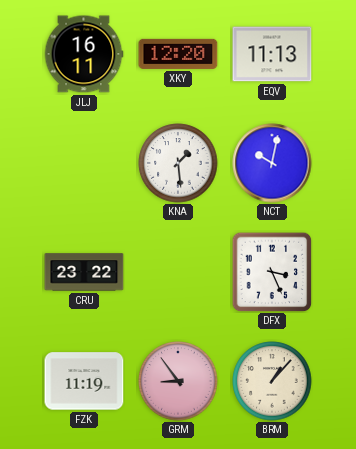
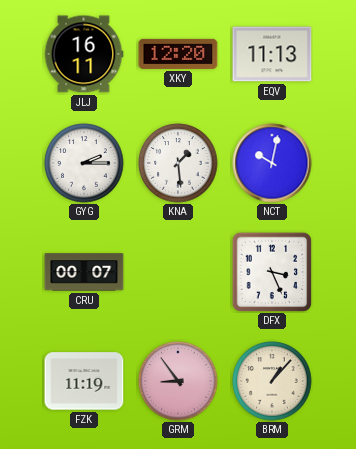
GYG: none -> 2:15 (84, 163)
CRU: 23:22 -> 00:07 (84, 272)
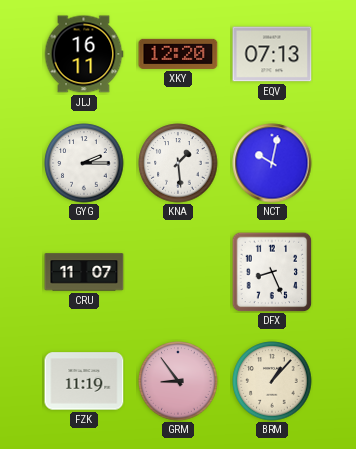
EQV: 11:13 -> 07:13 (272, 54)
CRU: 00:07 -> 11:07 (84, 272)
DFX: 3:26 -> 8:26 (272, 272)
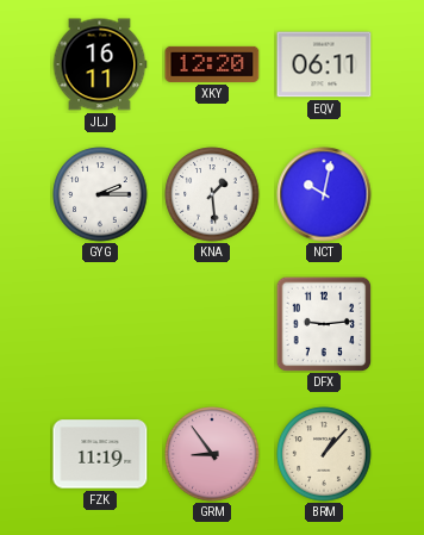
EQV: 07:13 -> 06:11 (324, 64)
CRU: 11:07 -> none (84, 272)
DFX: 8:26 -> 9:14 (324, 324)
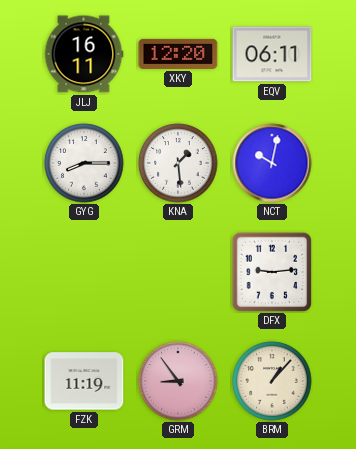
GYG: 2:15 -> 8:15 (84, 163)
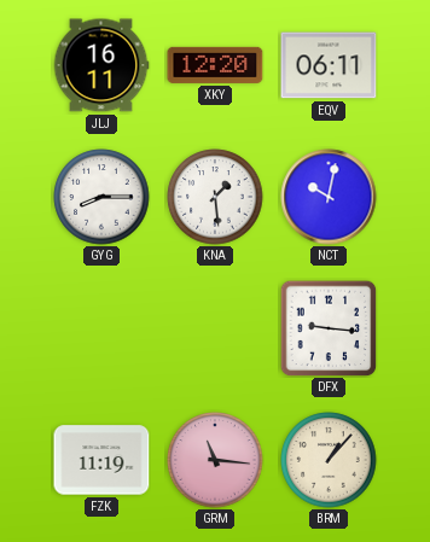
DFX: 9:14 -> 9:16 (329, 328)
GRM: 8:54 -> 11:16 (215, 460)
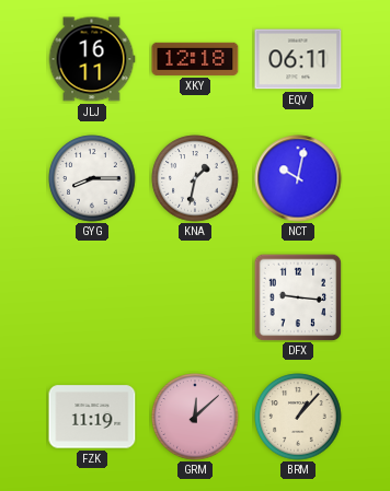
XKY: 12:20 -> 12:18 (195, 59)
KNA: 1:29 -> 1:32 (195, 178)
GRM: 11:16 -> 12:08 (195, 417)
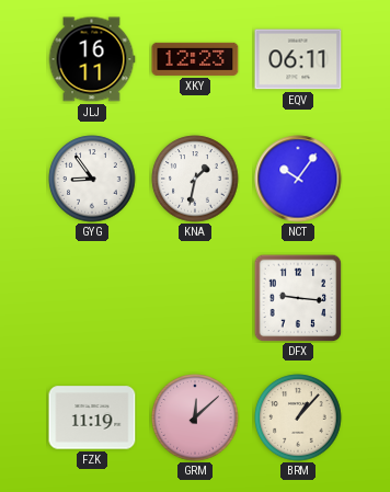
XKY: 12:18 -> 12:23 (195, 59)
GYG: 8:15 -> 8:54 (92, 179)
NCT: 10:02 -> 10:06 (298, 179)
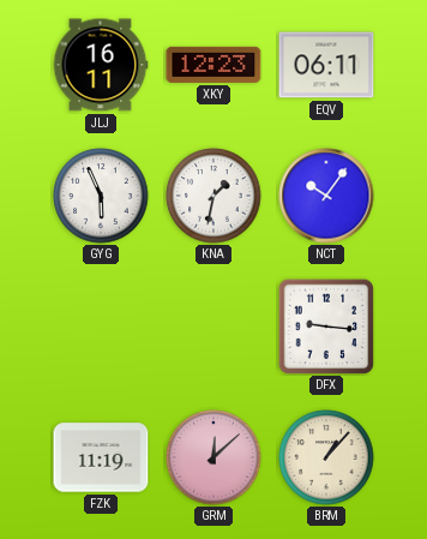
GYG: 8:54 -> 5:56 (101, 196)
